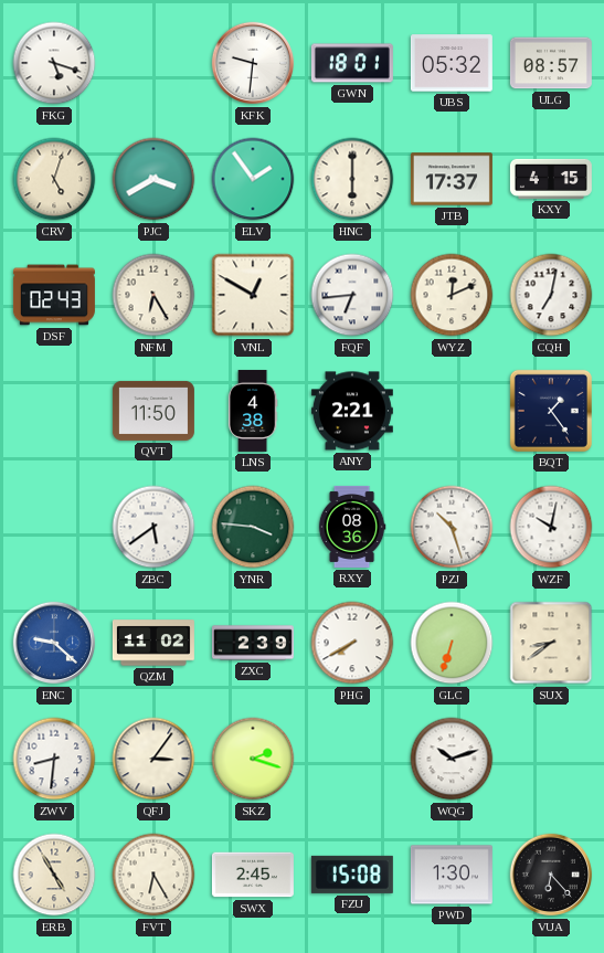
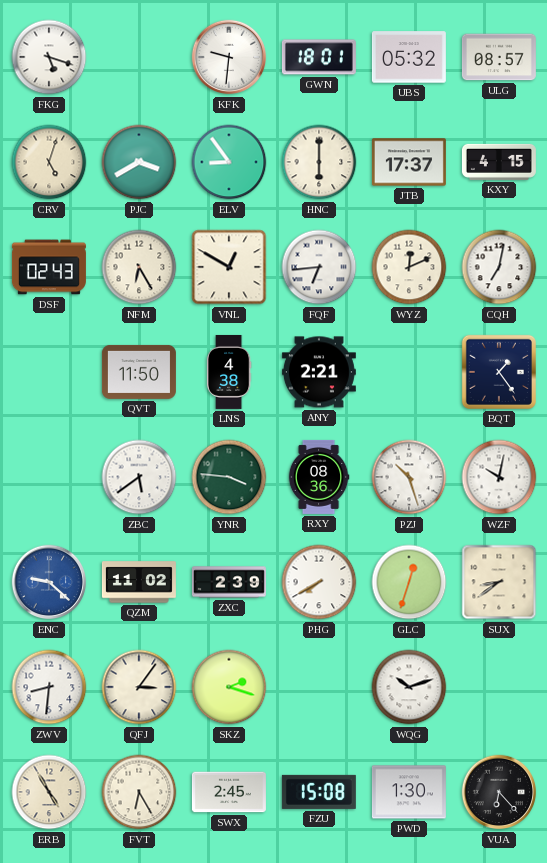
ELV: 1:54 -> 8:54 (229, 162)
GLC: 6:33 -> 12:33 (409, 582)
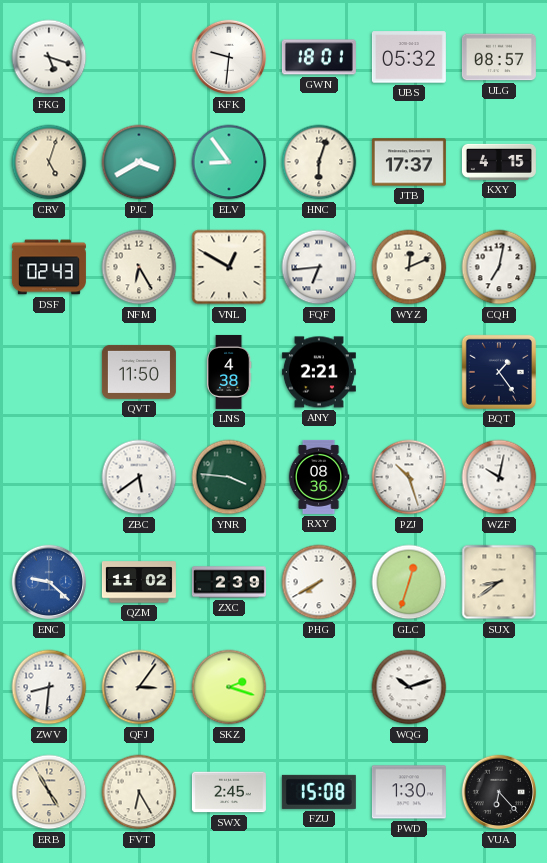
HNC: 6:00 -> 6:03 (319, 162)
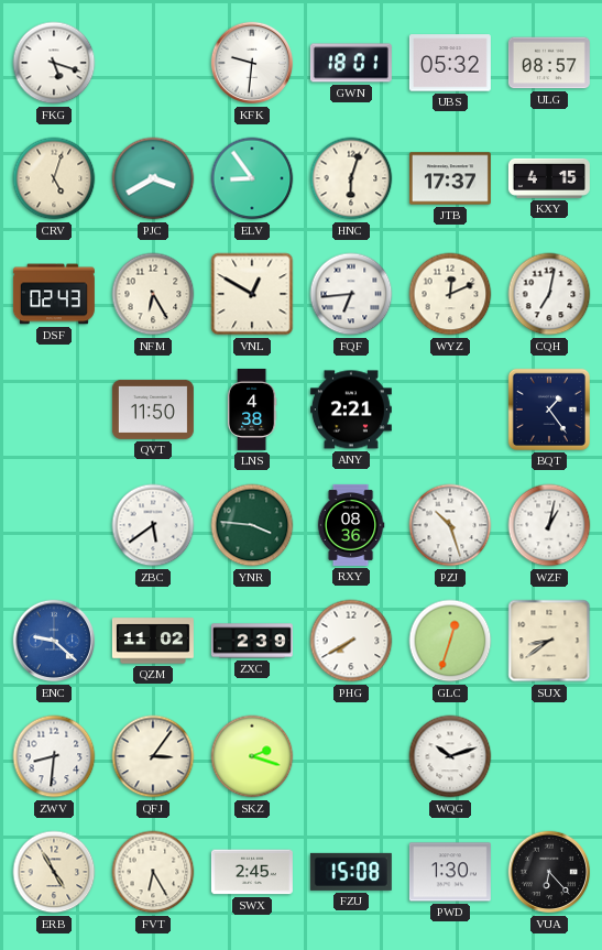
WZF: 10:02 -> 1:02 (549, 525)
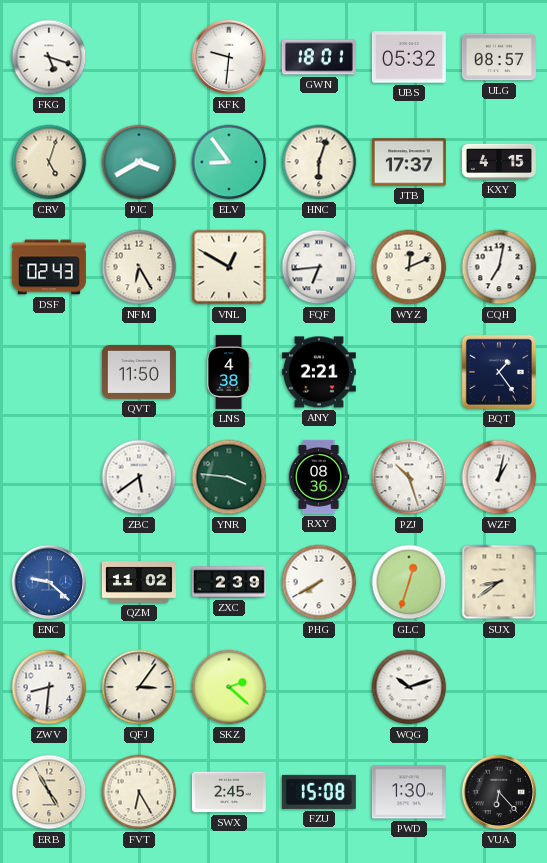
SKZ: 2:18 -> 2:22 (229, 687)
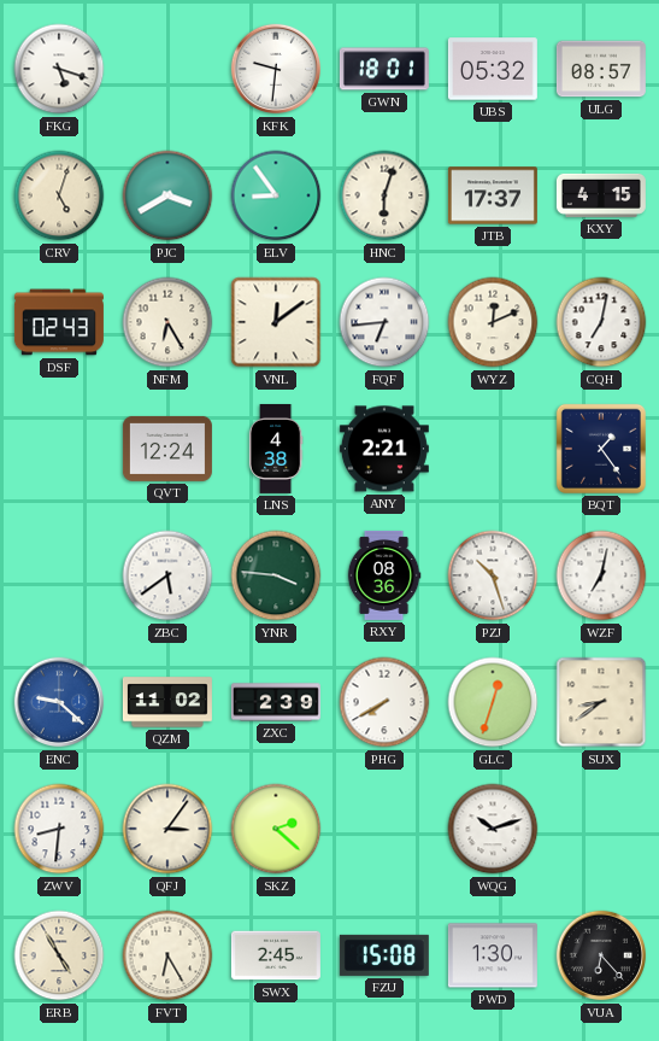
VNL: 12:50 -> 12:09 (276, 322)
QVT: 11:50 -> 12:24 (167, 449)
WZF: 1:02 -> 7:02 (601, 575)
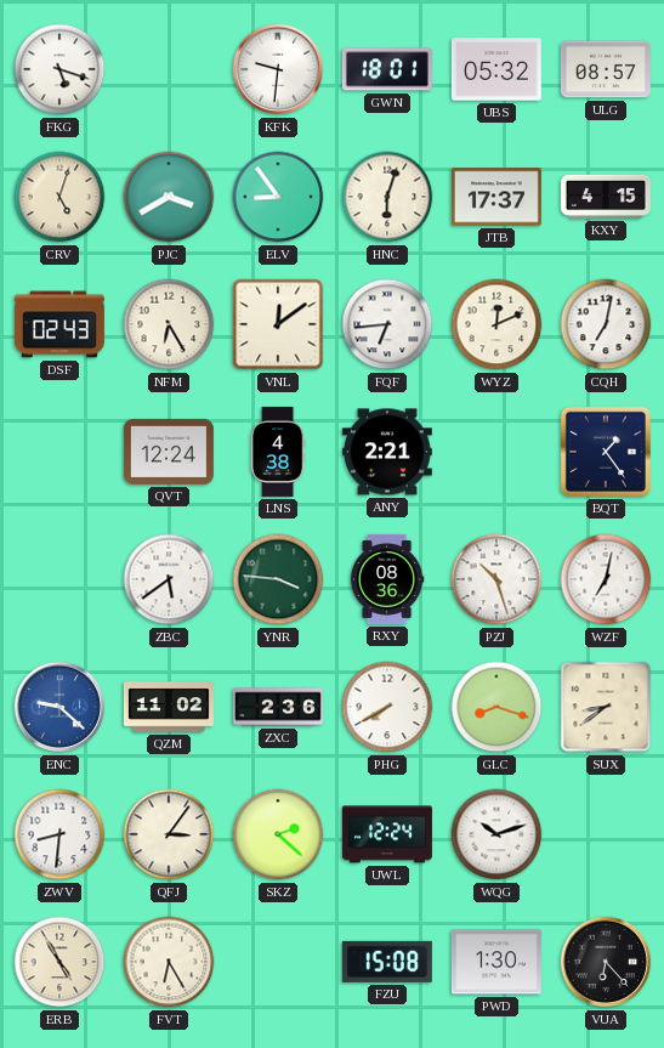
ZXC: 2:39 -> 2:36 (278, 707)
GLC: 12:33 -> 8:18 (496, 707)
UWL: none -> 12:24 (387, 834)
SWX: 2:45 -> none (276, 955)
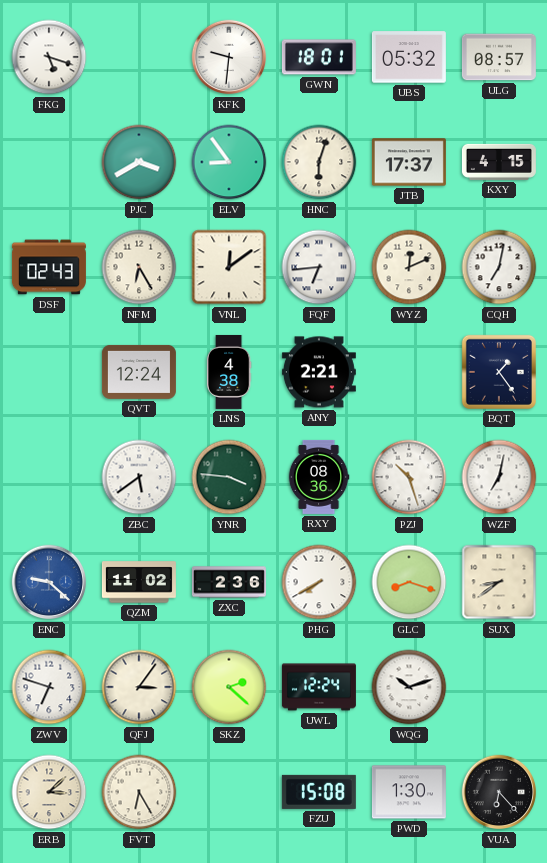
CRV: 5:03 -> none (59, 197)
ZWV: 8:31 -> 6:48 (49, 687)
ERB: 4:55 -> 3:08 (49, 792)
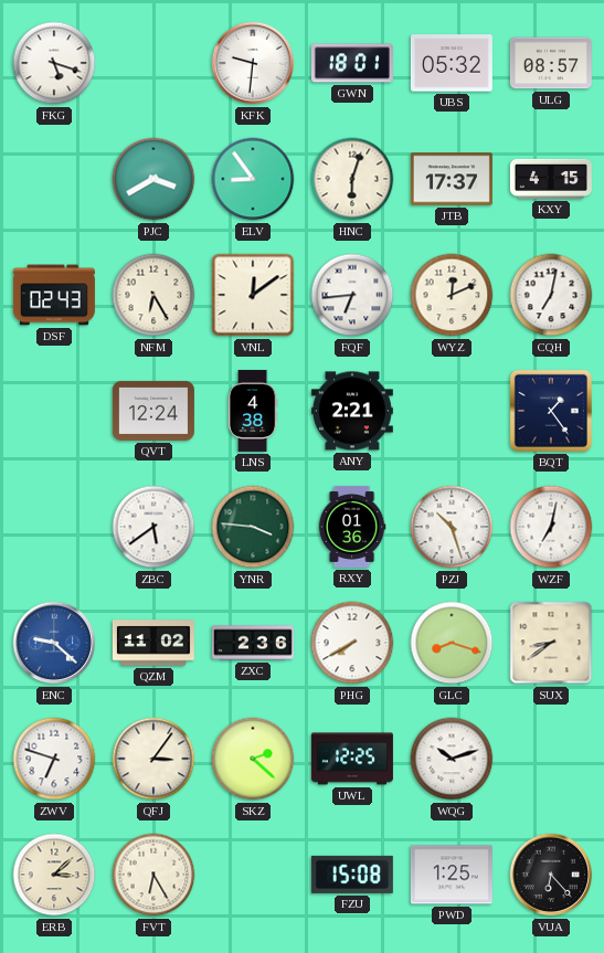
RXY: 08:36 -> 01:36 (352, 527)
UWL: 12:24 -> 12:25 (352, 759)
PWD: 1:30 -> 1:25 (452, 875)
